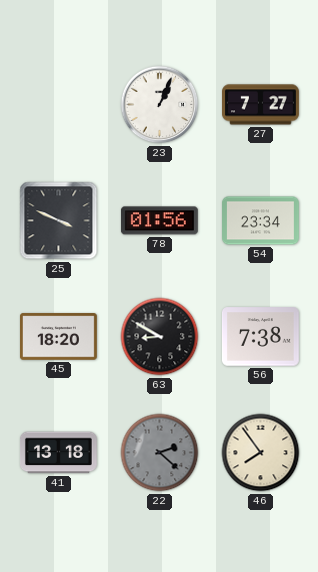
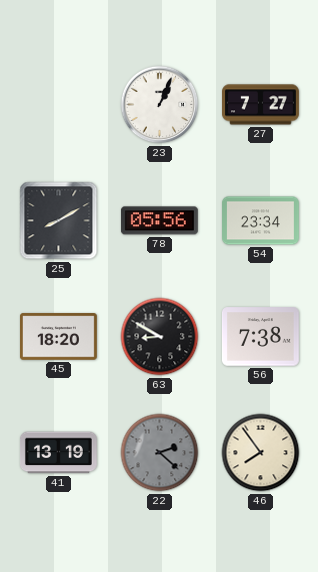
25: 3:49 -> 8:10 (59, 221)
78: 01:56 -> 05:56 (159, 221)
41: 13:18 -> 13:19 (59, 453)
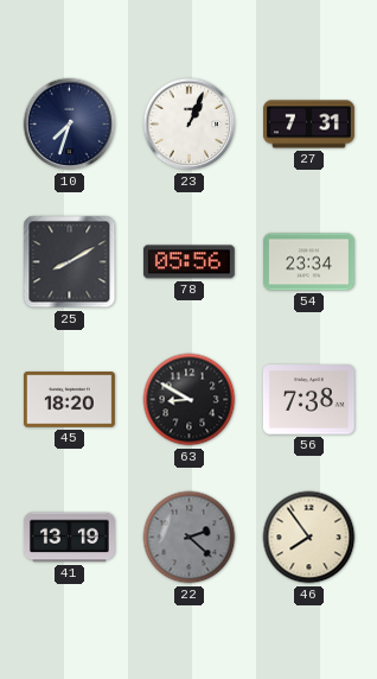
10: none -> 7:33 (70, 125)
27: 7:27 -> 7:31 (309, 125)
